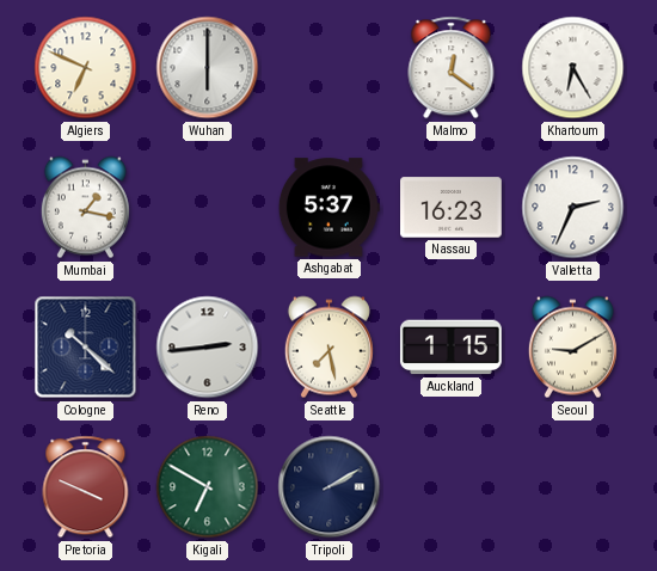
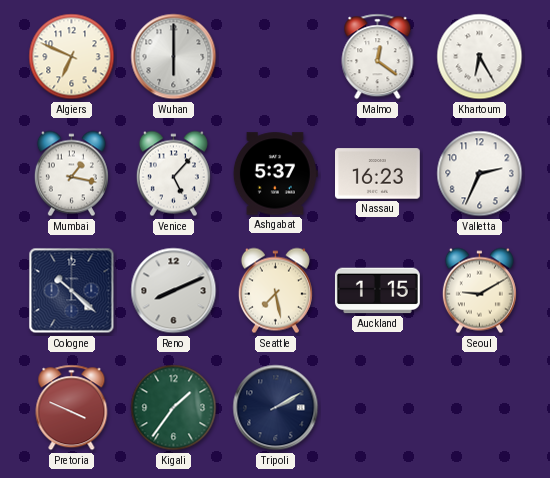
Venice: none -> 5:07 (173, 174)
Reno: 2:44 -> 8:11 (174, 291)
Kigali: 6:50 -> 1:36 (174, 408)
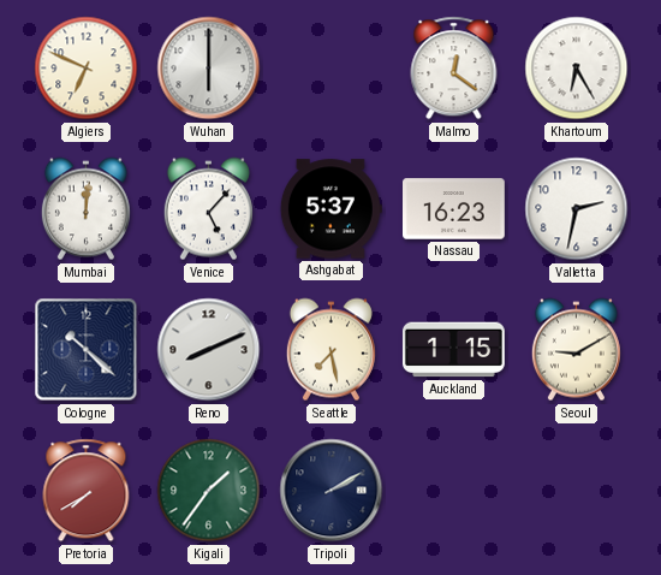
Mumbai: 1:17 -> 12:01 (85, 209)
Valletta: 2:34 -> 2:32 (577, 209)
Pretoria: 3:49 -> 7:40 (87, 491)
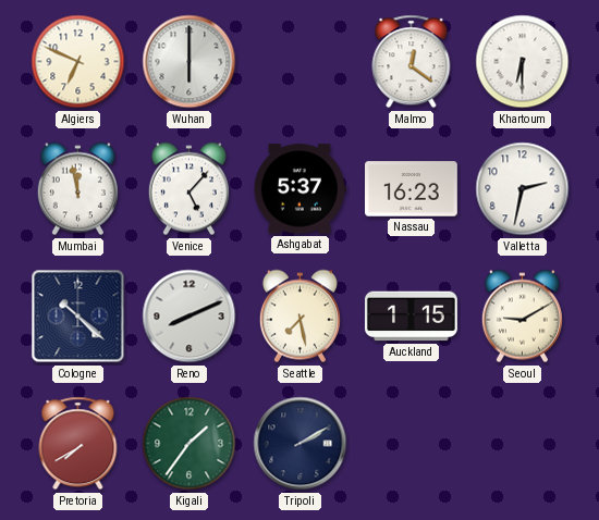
Khartoum: 6:25 -> 6:30 (523, 62)
Mumbai: 12:01 -> 11:58 (77, 189)
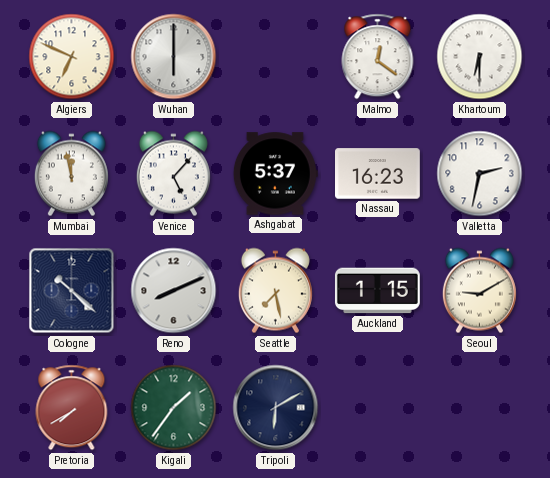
Tripoli: 2:10 -> 6:10 (276, 408)
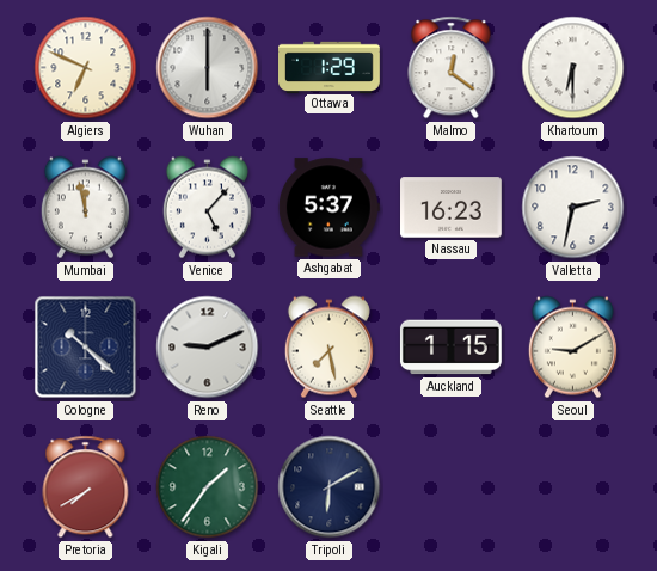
Ottawa: none -> 1:29 (330, 67)
Reno: 8:11 -> 9:11 (208, 348)
